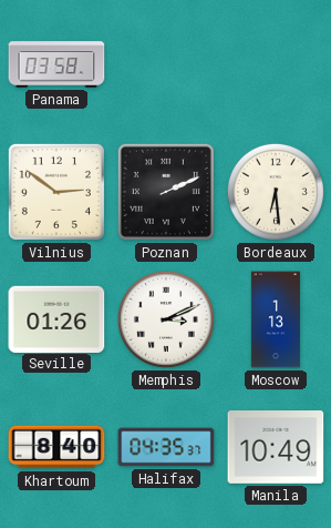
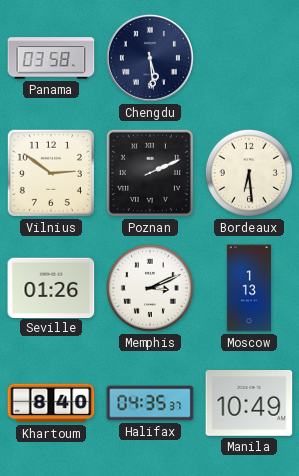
Chengdu: none -> 5:29 (150, 58)
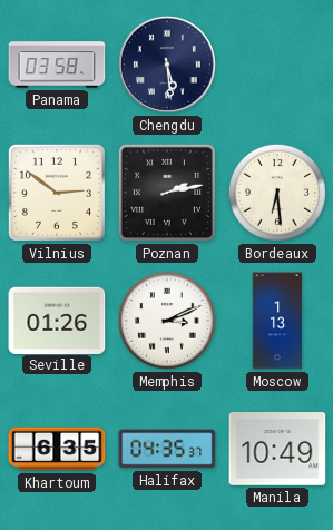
Poznan: 2:11 -> 2:13 (167, 193)
Khartoum: 8:40 -> 6:35 (57, 449)
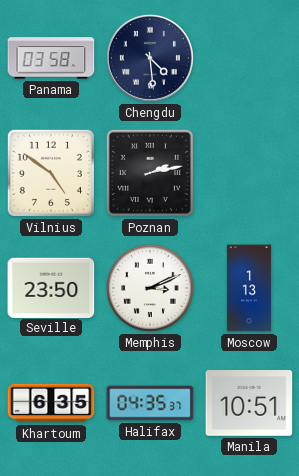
Chengdu: 5:29 -> 4:29 (150, 58)
Vilnius: 2:51 -> 4:51 (51, 173)
Bordeaux: 6:29 -> none (277, 193)
Seville: 01:26 -> 23:50 (51, 287)
Manila: 10:49 -> 10:51 (249, 403)
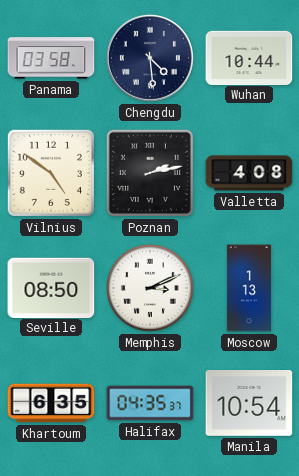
Wuhan: none -> 10:44 (249, 57)
Valletta: none -> 4:08 (249, 173)
Seville: 23:50 -> 08:50 (51, 287)
Manila: 10:51 -> 10:54 (249, 403)
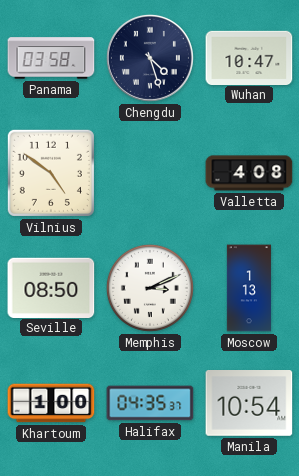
Chengdu: 4:29 -> 4:27 (150, 58)
Wuhan: 10:44 -> 10:47 (249, 57)
Poznan: 2:13 -> none (150, 173)
Khartoum: 6:35 -> 1:00 (51, 403)
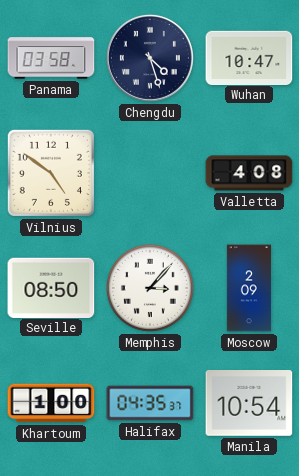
Memphis: 3:11 -> 3:07 (150, 288)
Moscow: 1:13 -> 2:09 (248, 288)
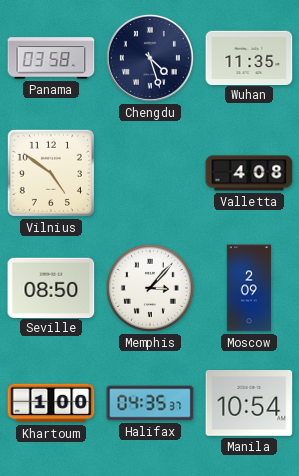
Wuhan: 10:47 -> 11:35 (249, 57)
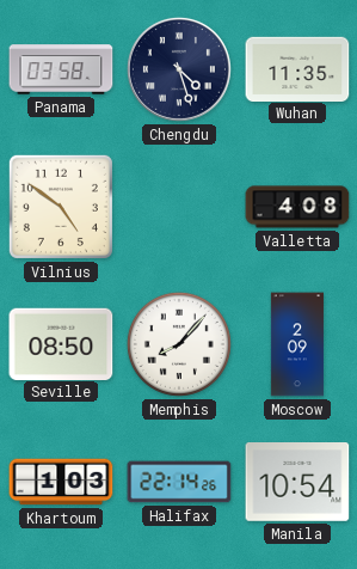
Memphis: 3:07 -> 8:07 (179, 344)
Khartoum: 1:00 -> 1:03 (61, 482)
Halifax: 04:35 -> 22:14 (179, 482)
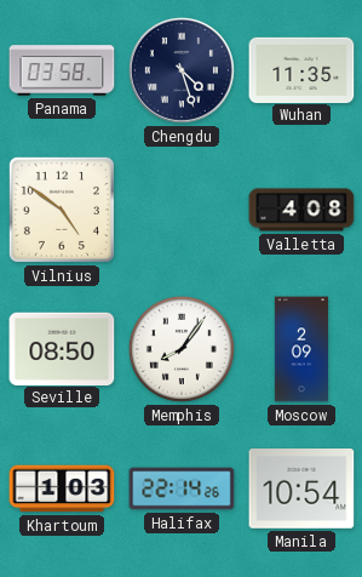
Memphis: 8:07 -> 8:06 (182, 349)
